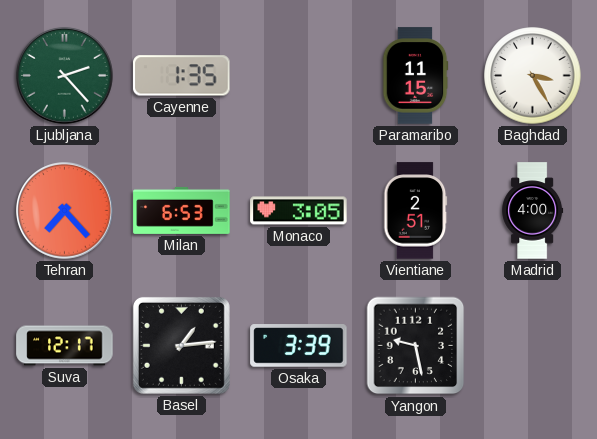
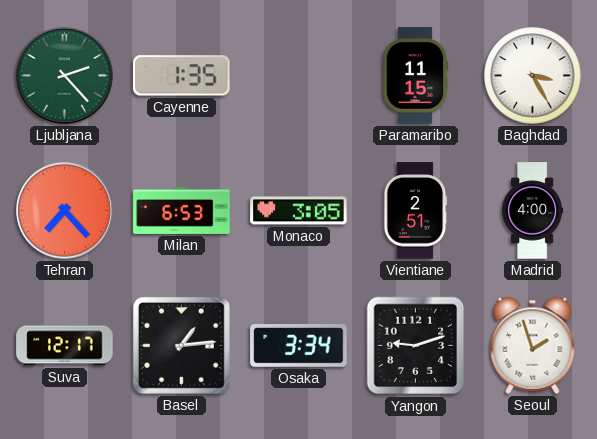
Osaka: 3:39 -> 3:34 (299, 346)
Yangon: 9:28 -> 9:12 (416, 346)
Seoul: none -> 1:57 (533, 345)
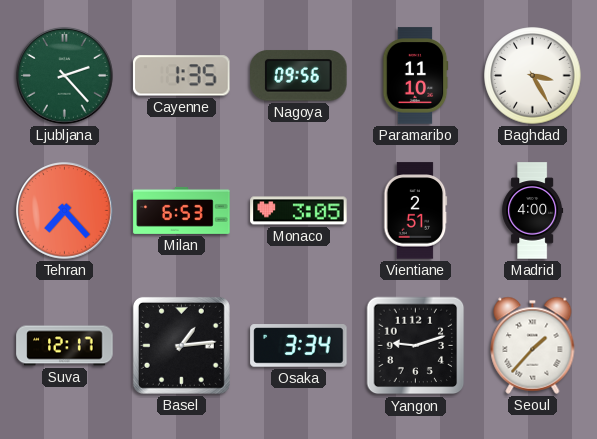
Nagoya: none -> 09:56 (299, 76)
Paramaribo: 11:15 -> 11:10 (415, 76)
Seoul: 1:57 -> 1:37 (533, 345)
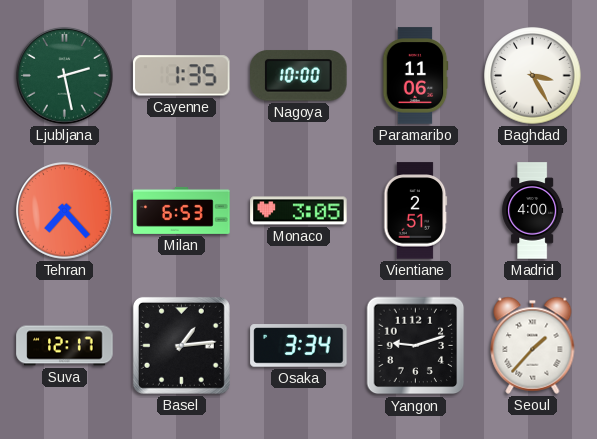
Ljubljana: 2:23 -> 2:28 (65, 76)
Nagoya: 09:56 -> 10:00 (299, 76)
Paramaribo: 11:10 -> 11:06 (415, 76)
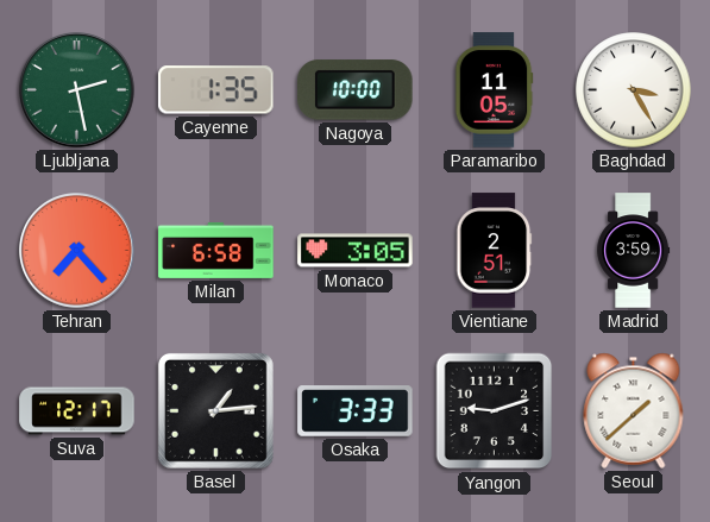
Paramaribo: 11:06 -> 11:05 (494, 90)
Milan: 6:53 -> 6:58 (216, 250)
Madrid: 4:00 -> 3:59 (634, 251)
Osaka: 3:34 -> 3:33 (356, 411)
Seoul: 1:37 -> 1:38 (634, 410)
